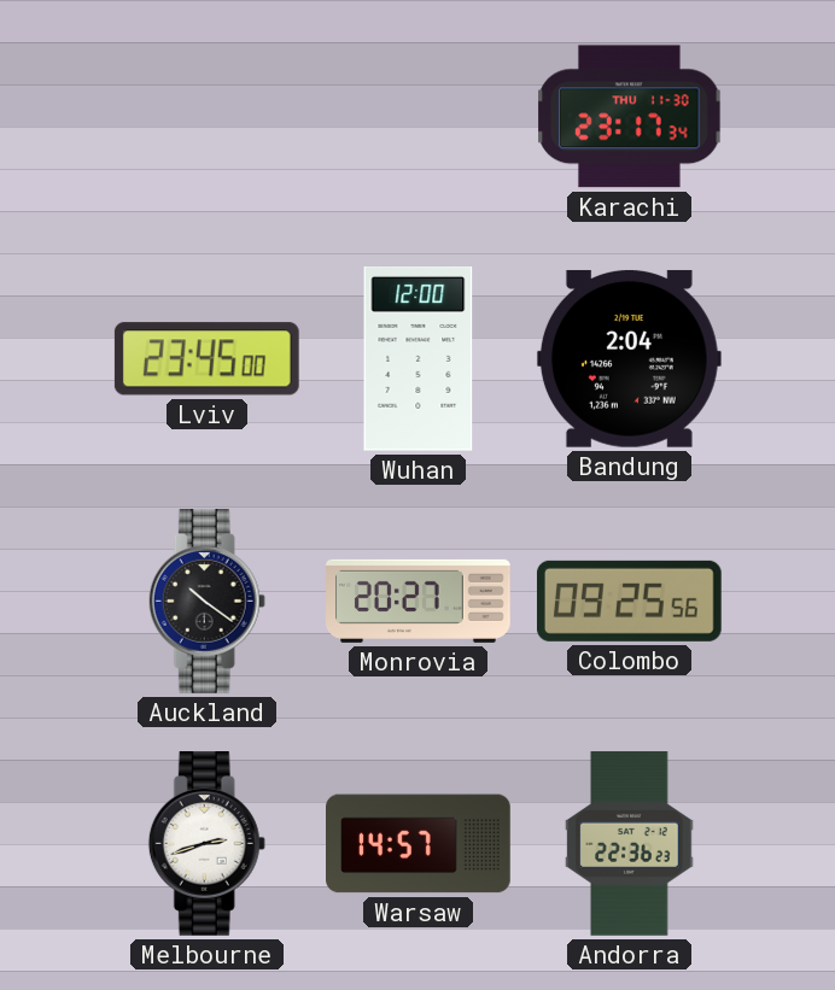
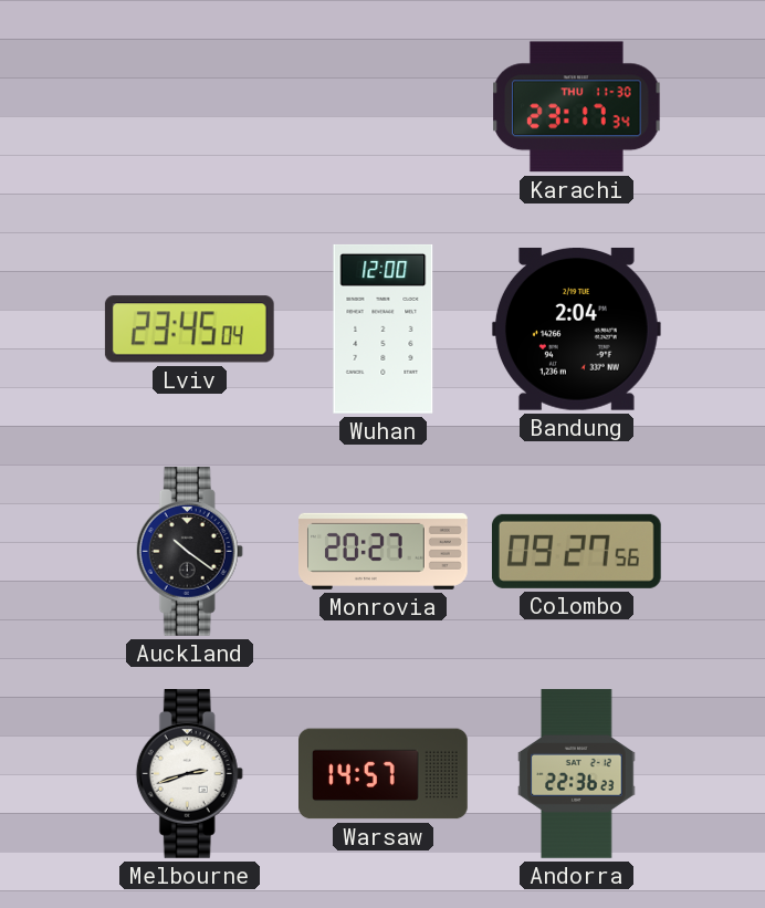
Lviv: 23:45:00 -> 23:45:04 (189, 330)
Colombo: 09:25 -> 09:27 (576, 551)
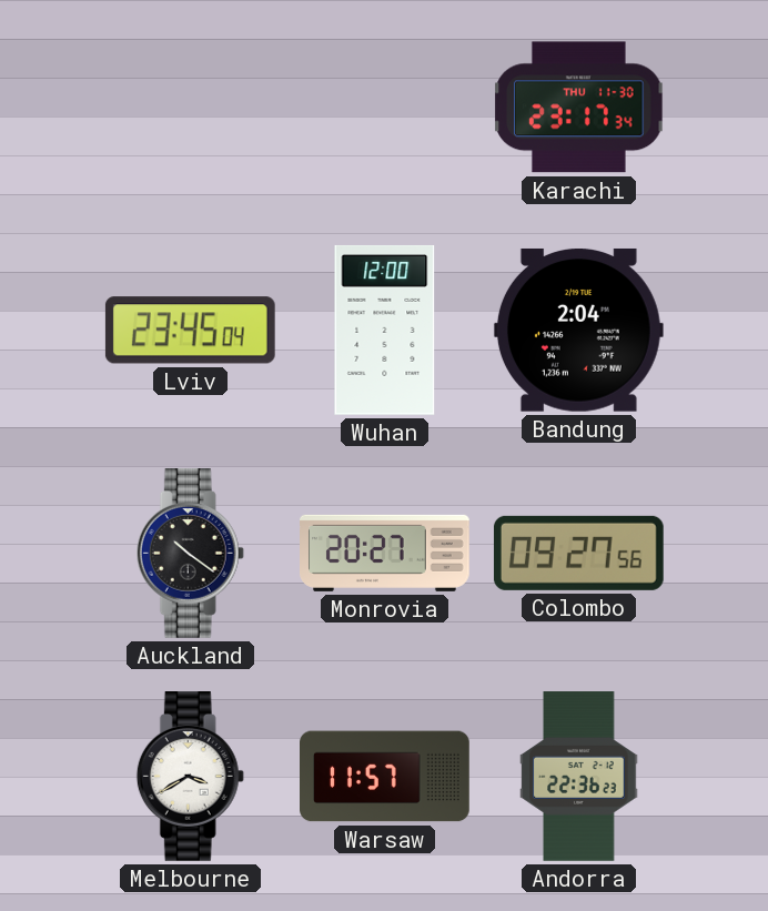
Melbourne: 2:42 -> 3:40 (190, 777)
Warsaw: 14:57 -> 11:57 (385, 777)
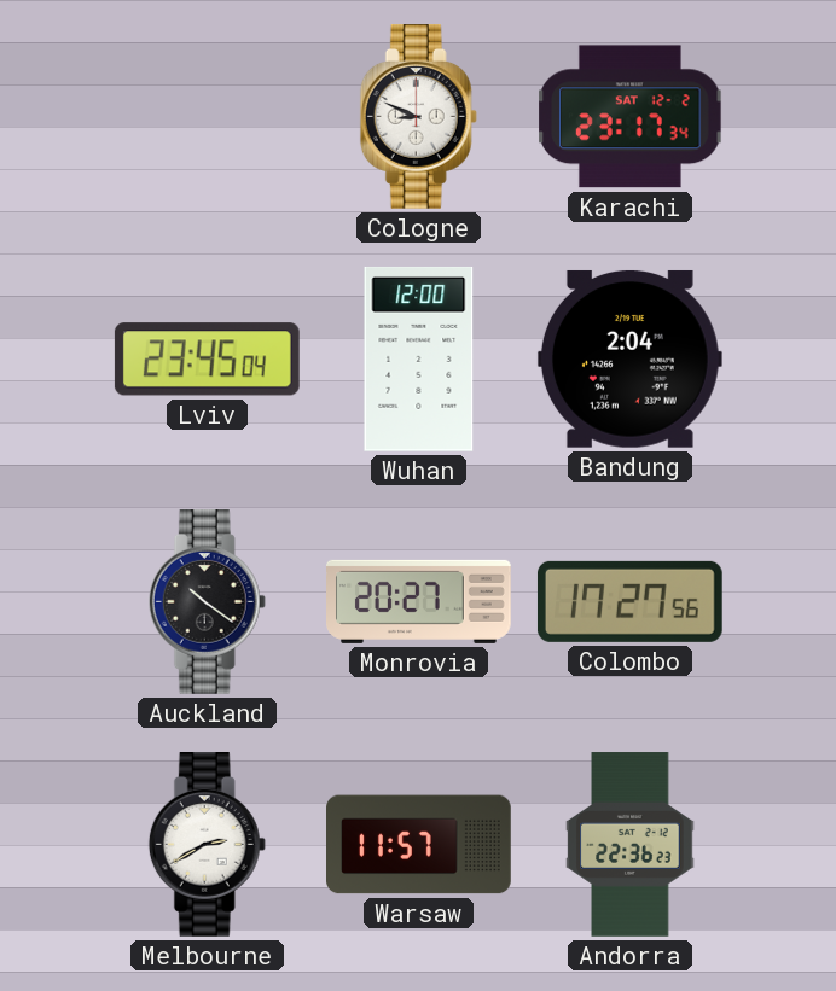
Cologne: none -> 8:49 (418, 117)
Karachi date: THU 11-30 -> SAT 12-2 (631, 117)
Colombo: 09:27 -> 17:27 (629, 601)
Melbourne: 3:40 -> 2:40 (207, 845)
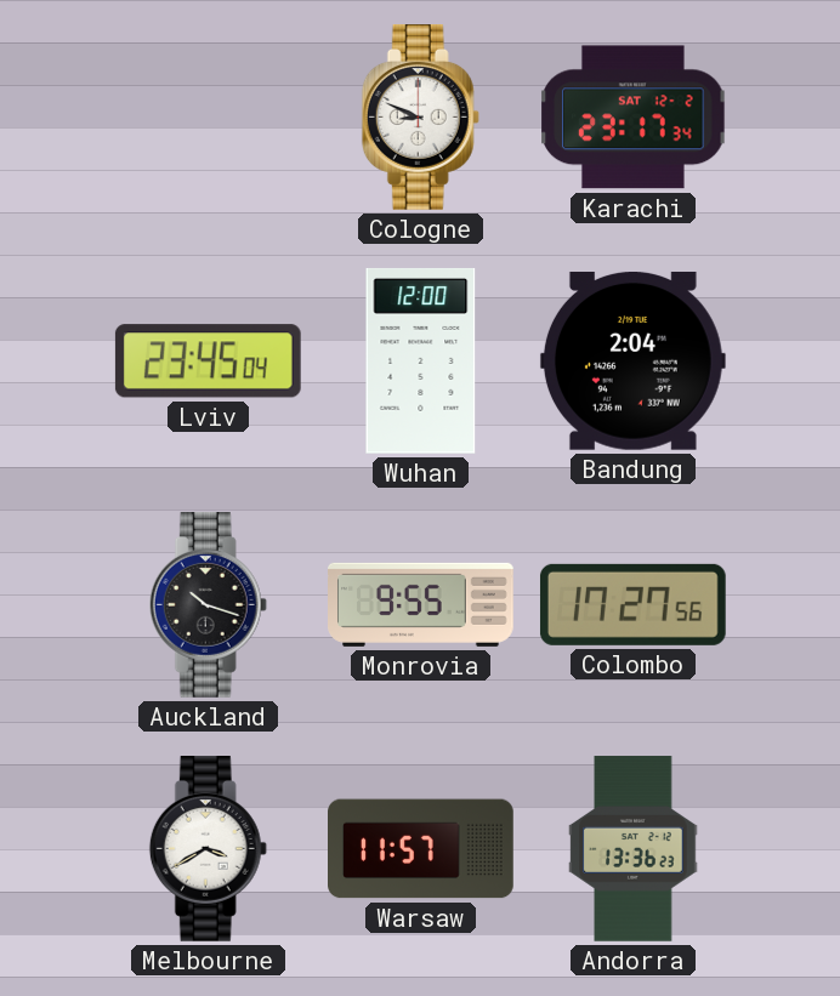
Auckland: 10:21 -> 10:18 (208, 605)
Monrovia: 20:27 -> 9:55 (421, 604)
Melbourne: 2:40 -> 3:40 (208, 849)
Andorra: 22:36 -> 13:36 (634, 849)
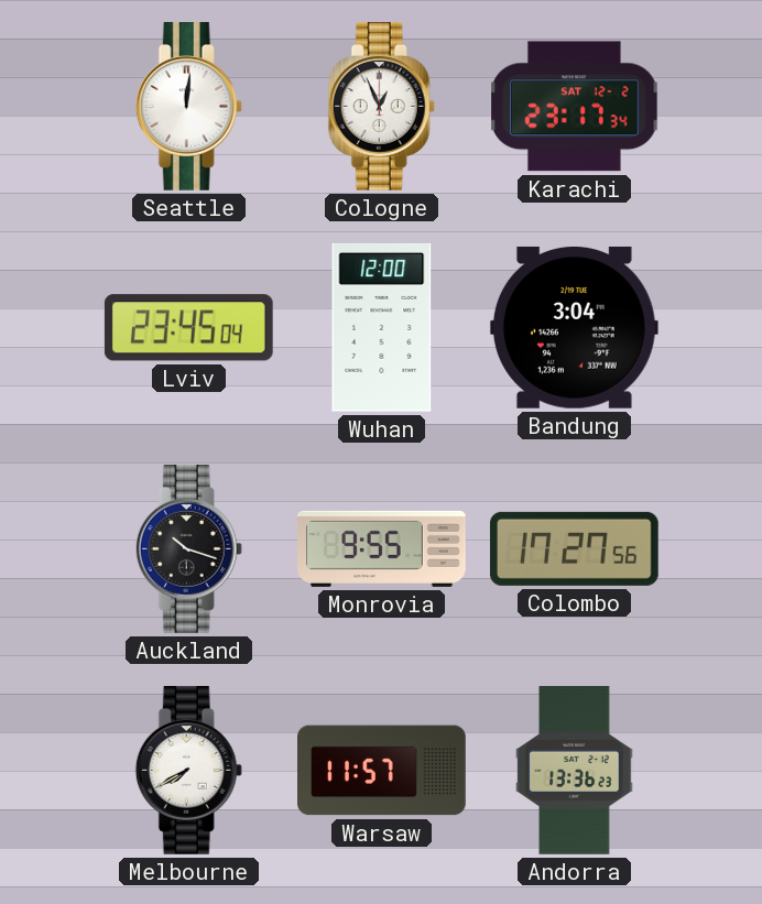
Seattle: none -> 12:01 (188, 107)
Cologne: 8:49 -> 12:56 (381, 107)
Bandung: 2:04 -> 3:04 (574, 327)
Melbourne: 3:40 -> 7:40 (188, 771)
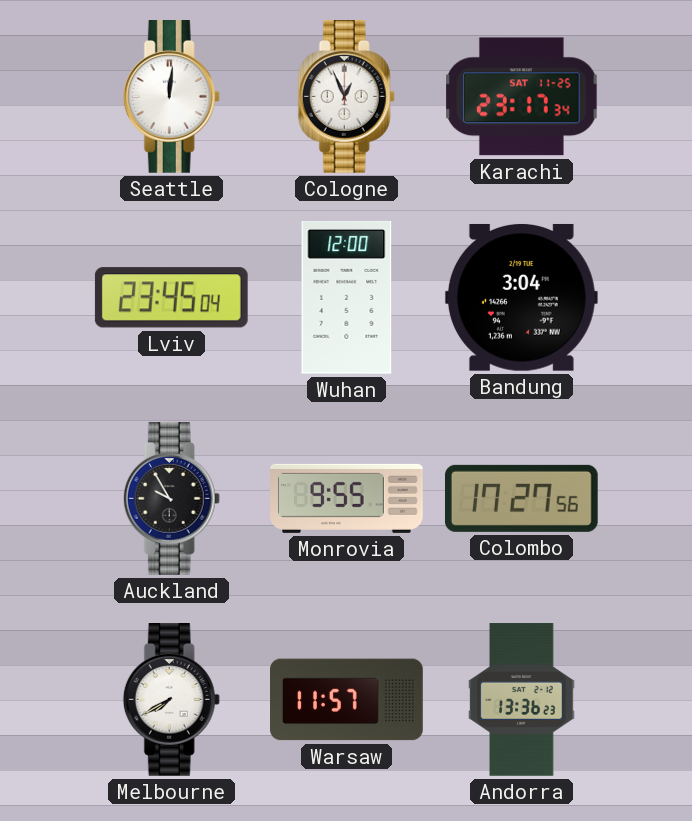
Karachi date: SAT 12-2 -> SAT 11-25 (522, 97)
Auckland: 10:18 -> 9:55 (171, 499)
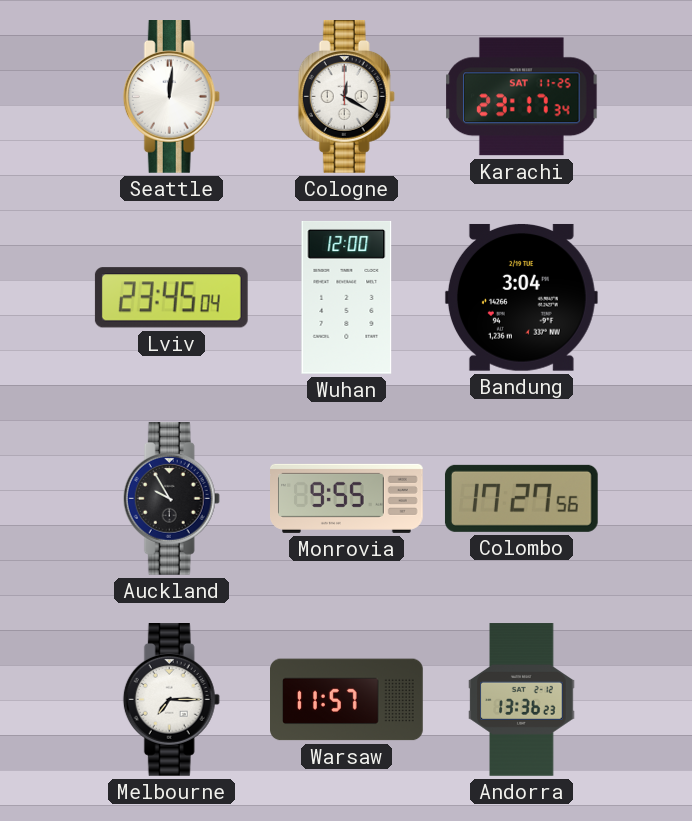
Cologne: 12:56 -> 12:20 (346, 97)
Melbourne: 7:40 -> 7:15 (171, 700)
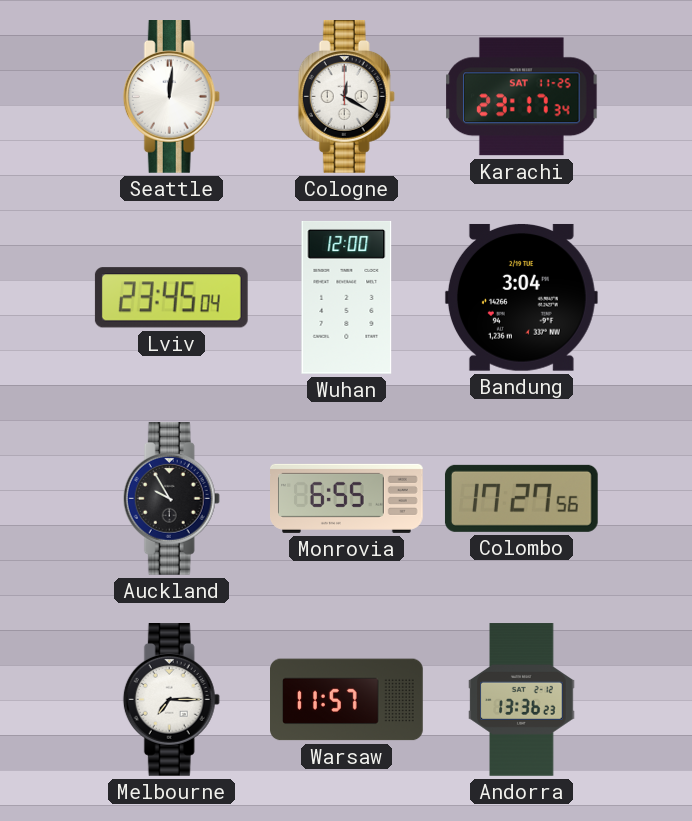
Monrovia: 9:55 -> 6:55 (347, 498)
